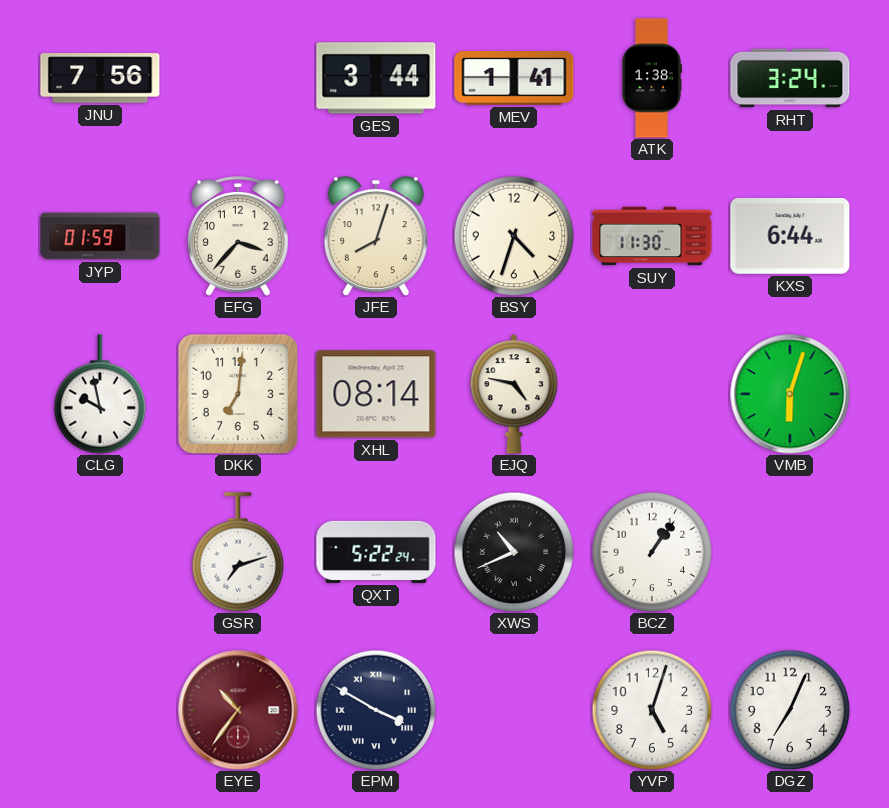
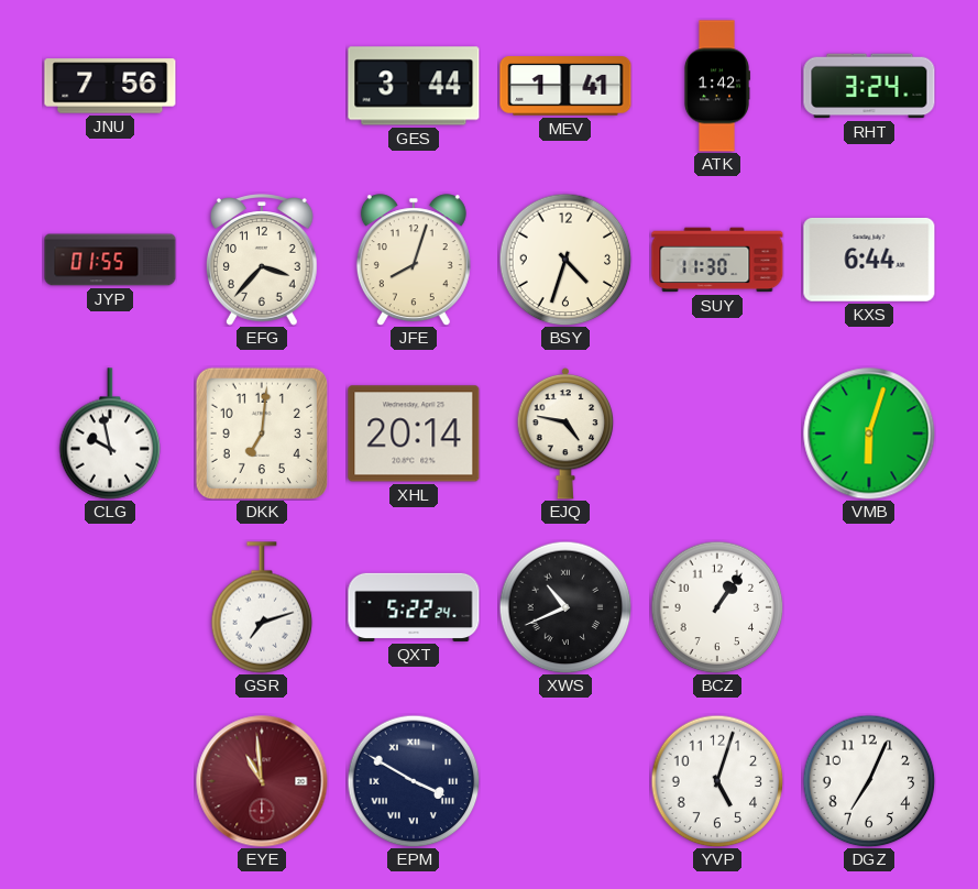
ATK: 1:38 -> 1:42 (716, 86)
JYP: 01:59 -> 01:55 (110, 260)
XHL: 08:14 -> 20:14 (414, 433)
EYE: 10:36 -> 10:59 (262, 781)
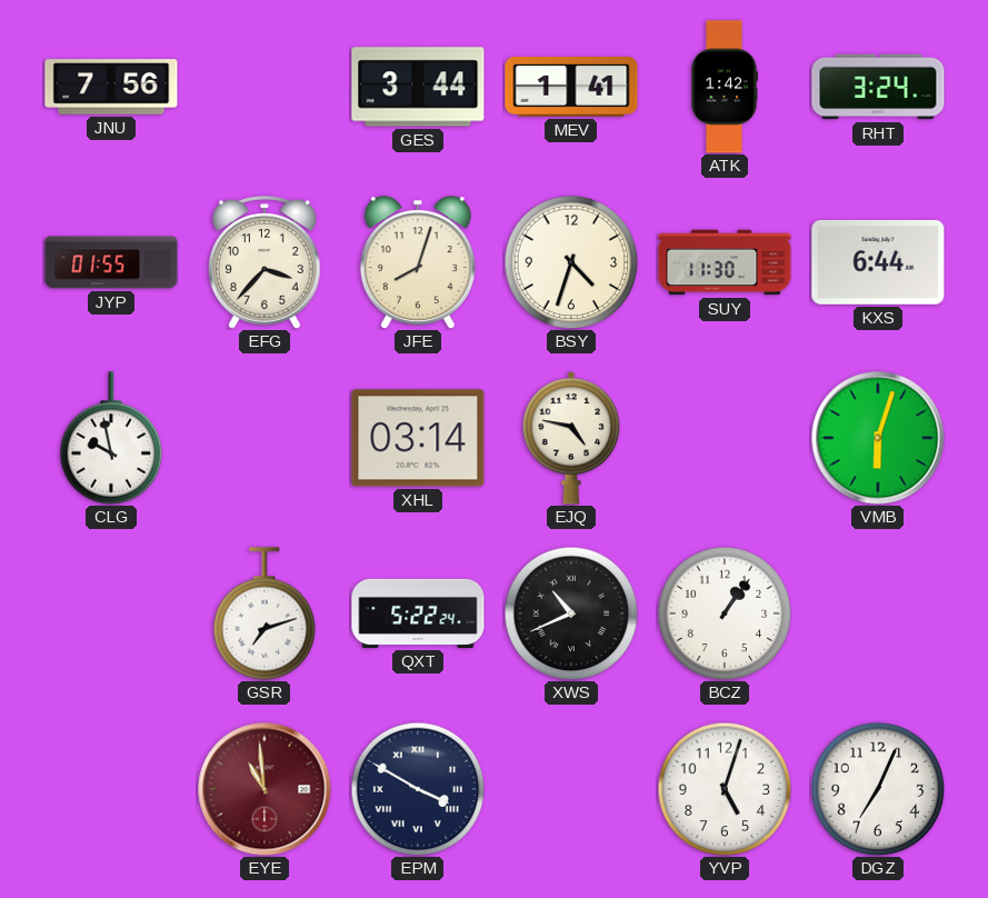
DKK: 7:01 -> none (262, 433)
XHL: 20:14 -> 03:14 (418, 438)
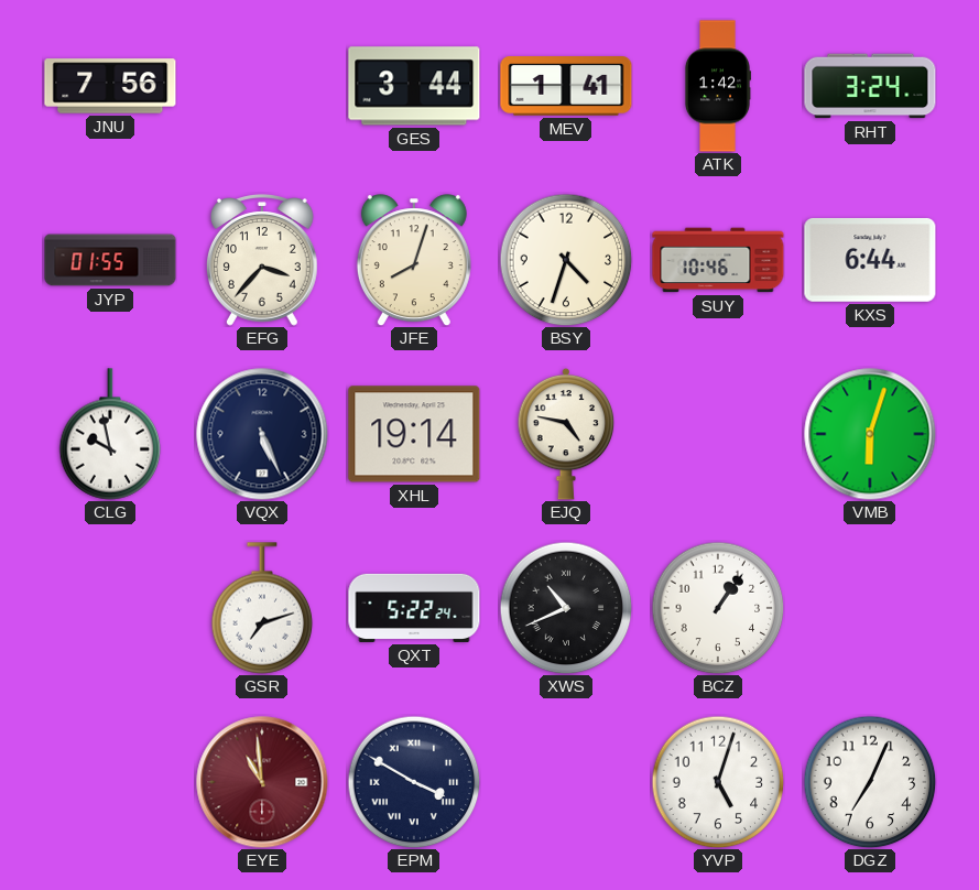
SUY: 11:30 -> 10:46 (718, 260)
VQX: none -> 5:26 (262, 434)
XHL: 03:14 -> 19:14 (414, 434)
